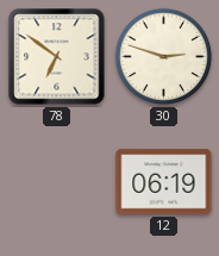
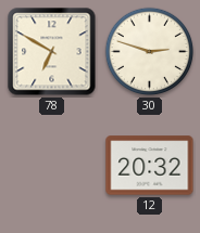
78: 6:51 -> 6:50 (52, 52)
12: 06:19 -> 20:32 (150, 166)
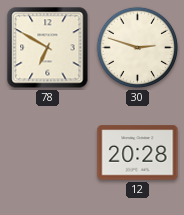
12: 20:32 -> 20:28 (138, 153)
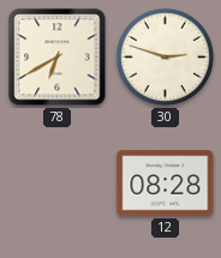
78: 6:50 -> 6:40 (58, 58)
12: 20:28 -> 08:28 (166, 184)
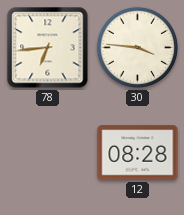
78: 6:40 -> 6:44 (48, 48)
30: 2:48 -> 3:46 (138, 48)
